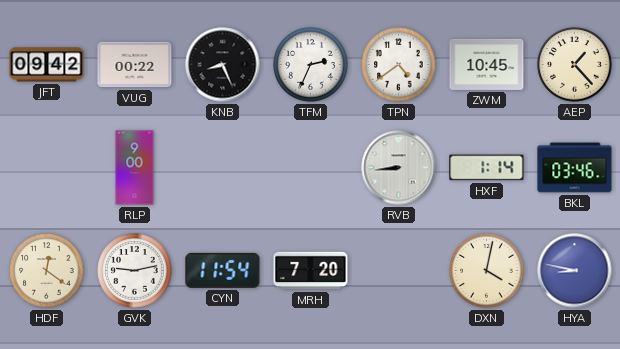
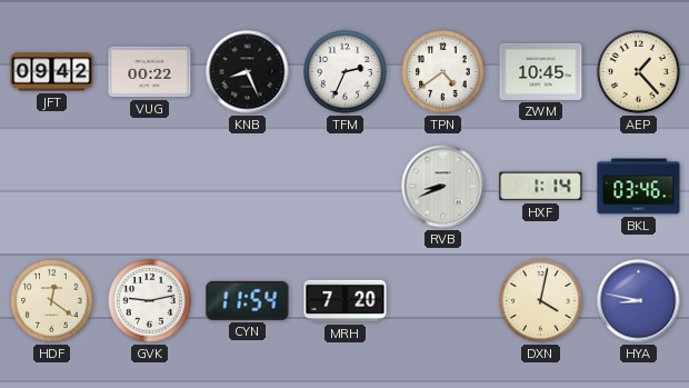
RLP: 9:00 -> none (135, 168)
RVB: 8:44 -> 8:41 (443, 187)
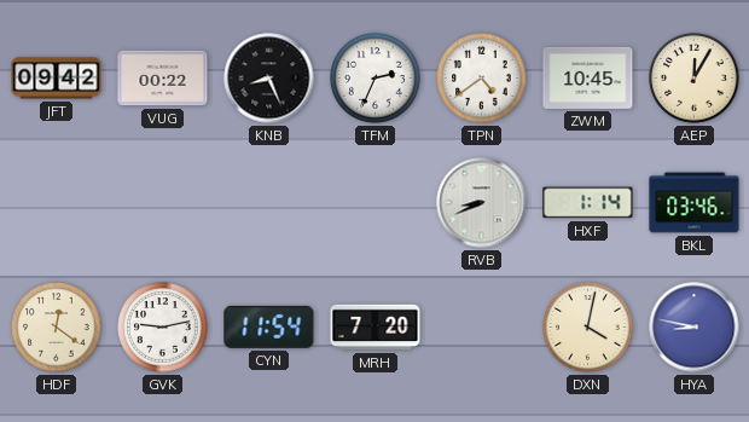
AEP: 1:23 -> 12:05 (695, 79)
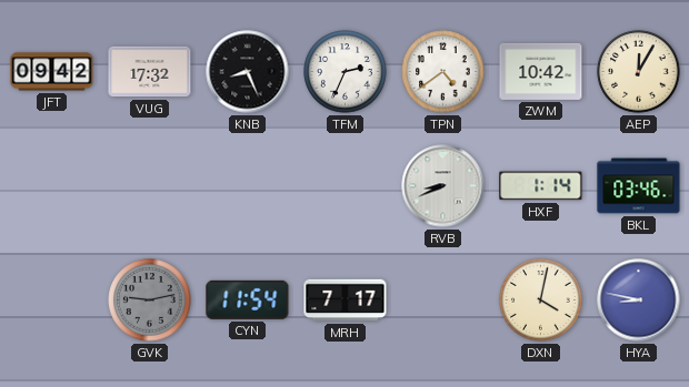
VUG: 00:22 -> 17:32 (150, 72)
ZWM: 10:45 -> 10:42 (541, 71)
HDF: 12:21 -> none (57, 328)
GVK dial: white -> grey (150, 301)
MRH: 7:20 -> 7:17 (346, 301)
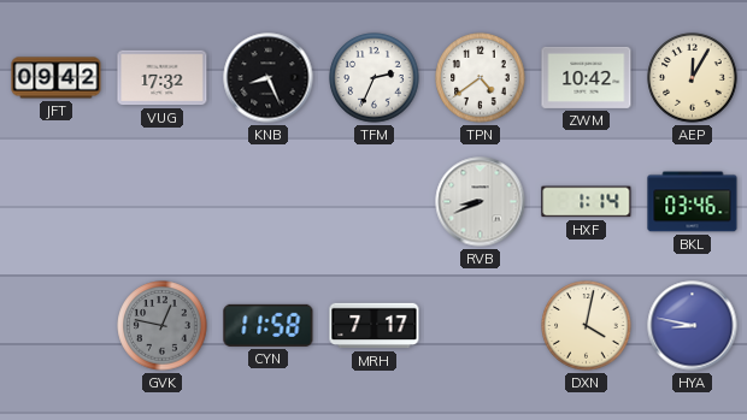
GVK: 9:13 -> 12:47 (163, 326)
CYN: 11:54 -> 11:58 (269, 325)
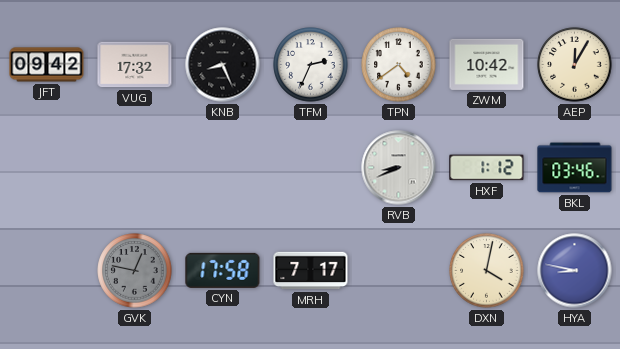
HXF: 1:14 -> 1:12 (487, 168)
CYN: 11:58 -> 17:58 (223, 270)
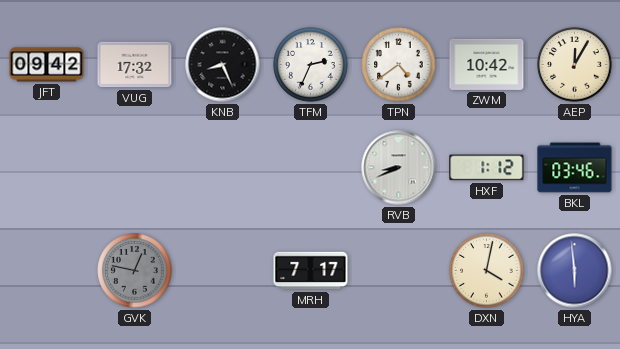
CYN: 17:58 -> none (223, 270)
HYA: 8:47 -> 5:59 (575, 271)
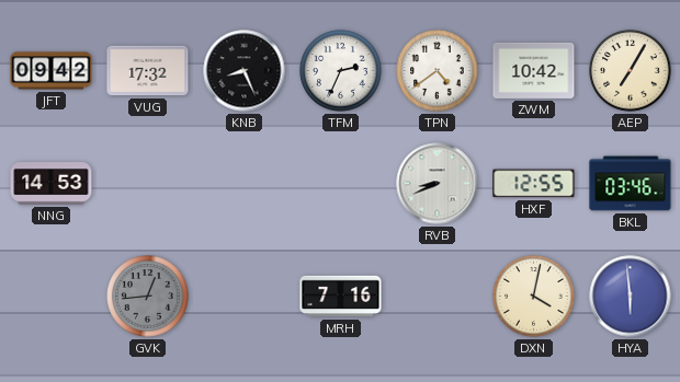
AEP: 12:05 -> 7:05 (631, 71)
NNG: none -> 14:53 (52, 184)
HXF: 1:12 -> 12:55 (534, 184)
GVK: 12:47 -> 12:44 (148, 297)
MRH: 7:17 -> 7:16 (341, 297)
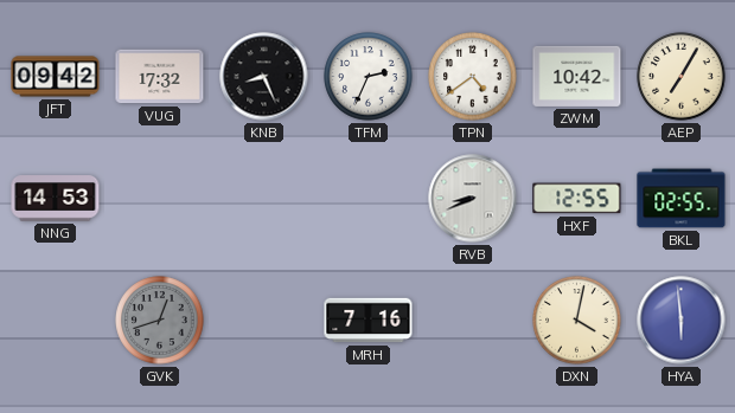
BKL: 03:46 -> 02:55 (682, 199)
GVK: 12:44 -> 12:42 (160, 321)
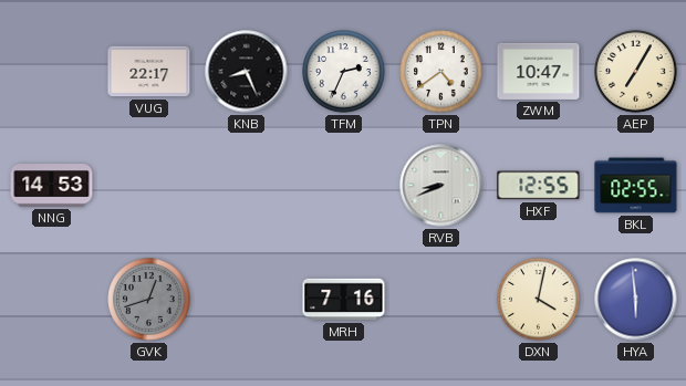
JFT: 09:42 -> none (56, 77)
VUG: 17:32 -> 22:17 (149, 72)
ZWM: 10:42 -> 10:47 (539, 71)
